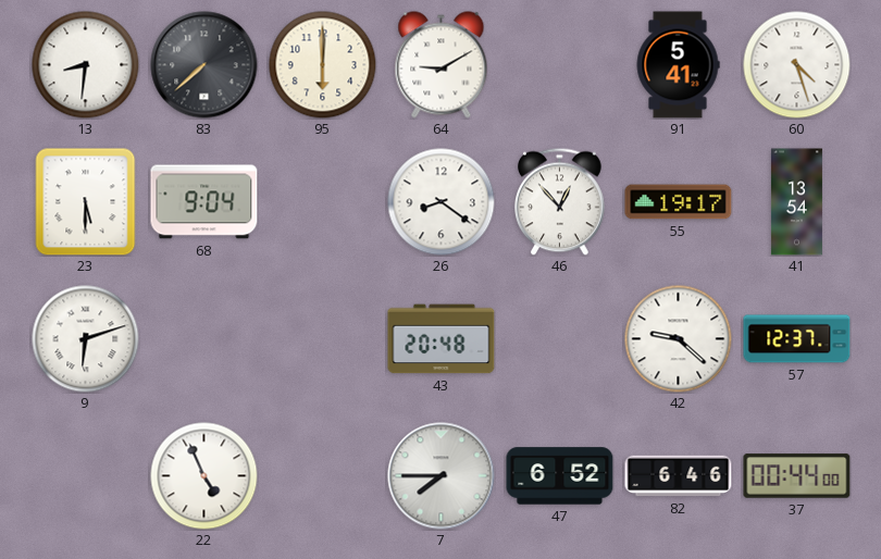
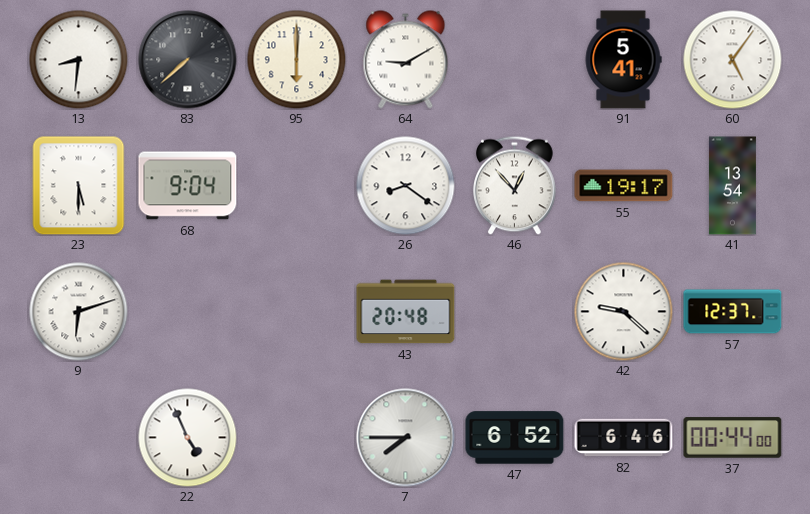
60: 4:27 -> 5:06 (733, 60)
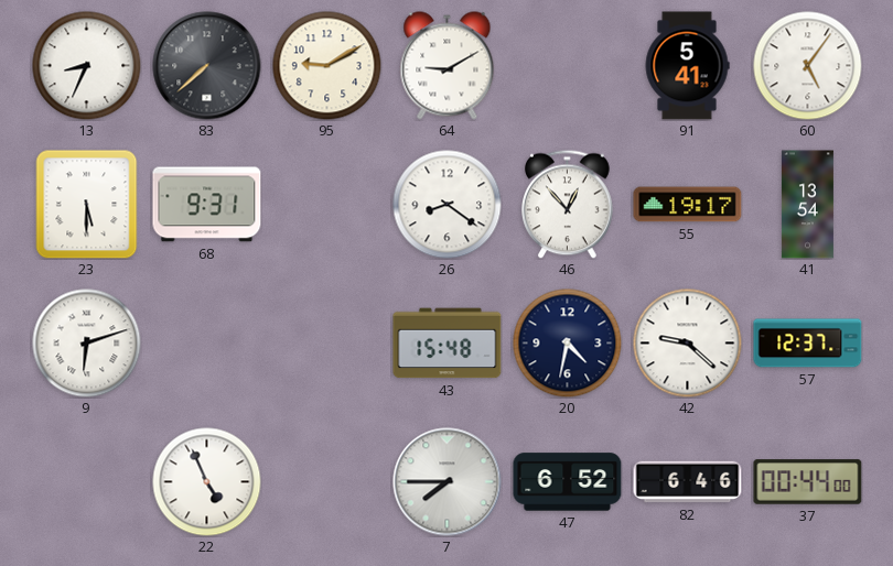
13: 8:31 -> 8:34 (87, 66)
95: 6:00 -> 9:10 (327, 66)
68: 9:04 -> 9:31 (207, 205)
43: 20:48 -> 15:48 (448, 344)
20: none -> 4:32 (568, 344)
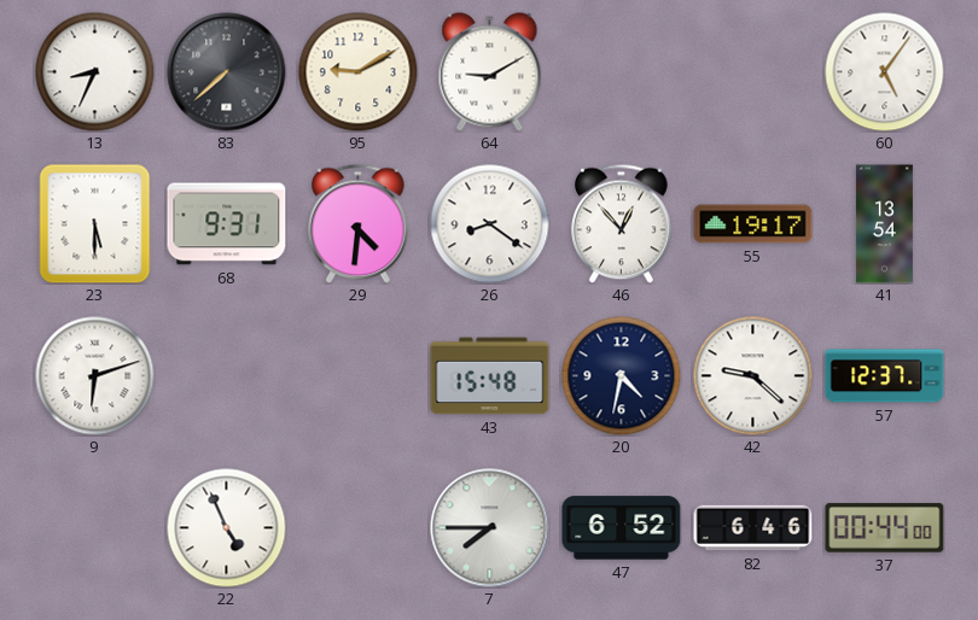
91: 5:41 -> none (687, 66)
29: none -> 4:31 (359, 223)
